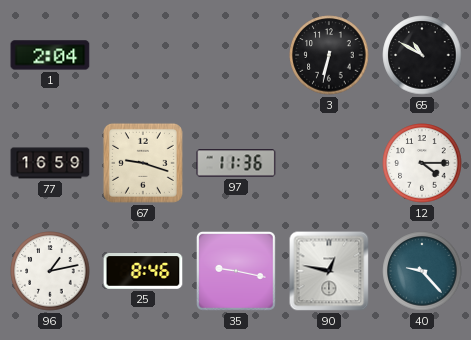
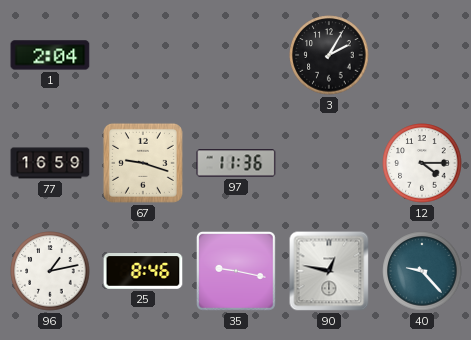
3: 6:32 -> 2:05 (329, 55)
65: 10:50 -> none (422, 55)
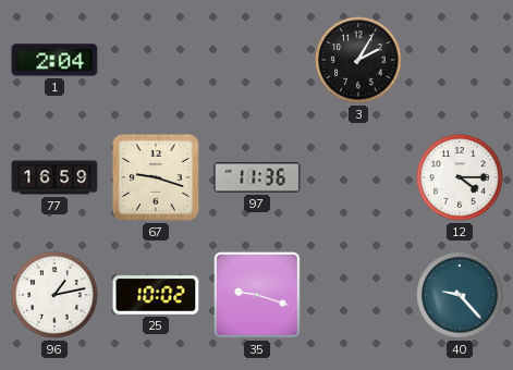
25: 8:46 -> 10:02 (156, 295)
35: 9:17 -> 9:18 (257, 295)
90: 12:47 -> none (329, 271)
